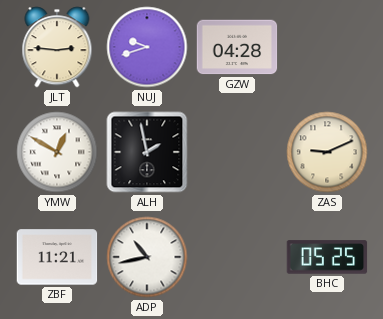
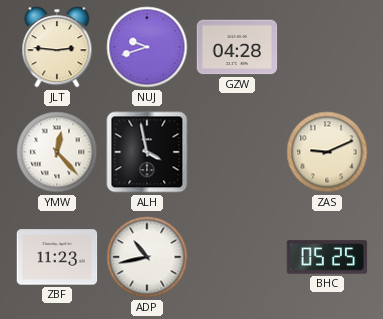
YMW: 12:50 -> 12:23 (57, 152)
ALH: 1:58 -> 3:58 (147, 152)
ZBF: 11:21 -> 11:23 (57, 257)
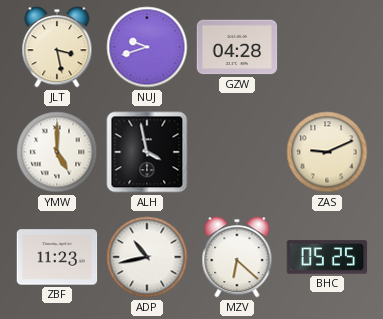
JLT: 2:46 -> 3:28 (57, 47)
YMW: 12:23 -> 5:00 (57, 152)
MZV: none -> 6:22 (237, 257)
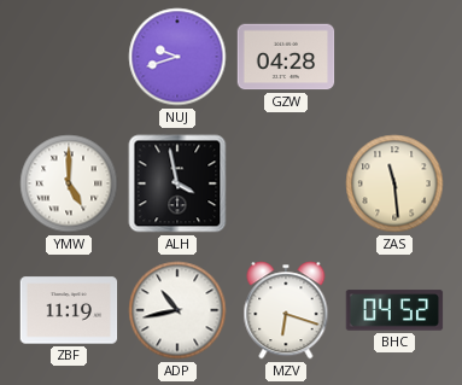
JLT: 3:28 -> none (57, 47)
ZAS: 9:11 -> 11:29 (394, 183)
ZBF: 11:23 -> 11:19 (69, 310)
MZV: 6:22 -> 6:18 (286, 310)
BHC: 05:25 -> 04:52 (394, 310)
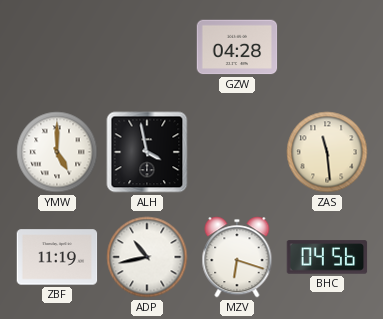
NUJ: 9:42 -> none (177, 57)
BHC: 04:52 -> 04:56 (327, 257)
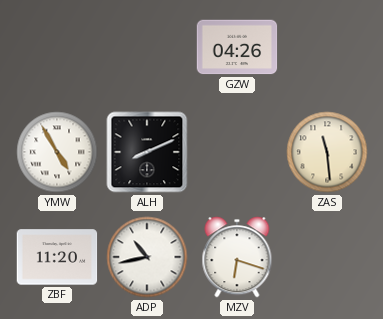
GZW: 04:28 -> 04:26 (237, 47)
YMW: 5:00 -> 4:55 (57, 152)
ALH: 3:58 -> 8:11 (147, 152)
ZBF: 11:19 -> 11:20 (57, 257)
BHC: 04:56 -> none (327, 257)
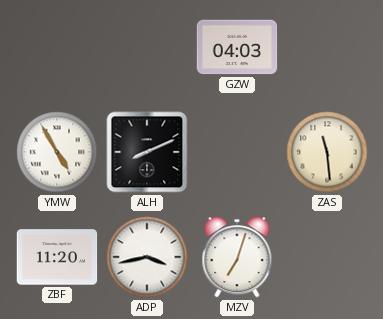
GZW: 04:26 -> 04:03 (237, 47)
ADP: 10:43 -> 3:43 (147, 257)
MZV: 6:18 -> 7:03 (237, 257)
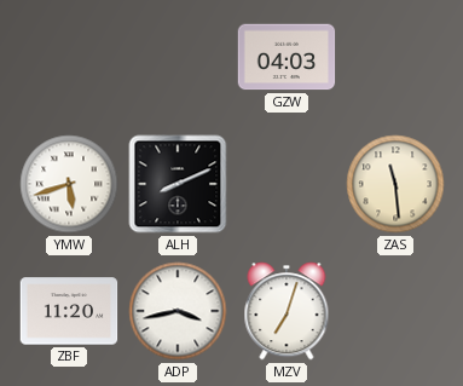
YMW: 4:55 -> 5:42 (69, 184)
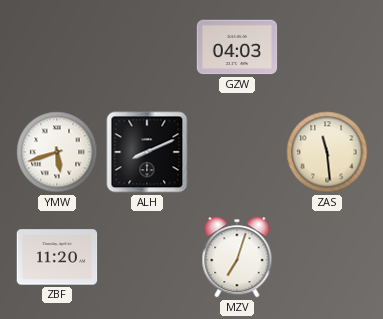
ADP: 3:43 -> none (178, 311)
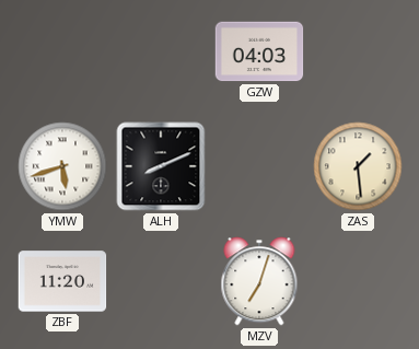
ZAS: 11:29 -> 1:29 (358, 166)
